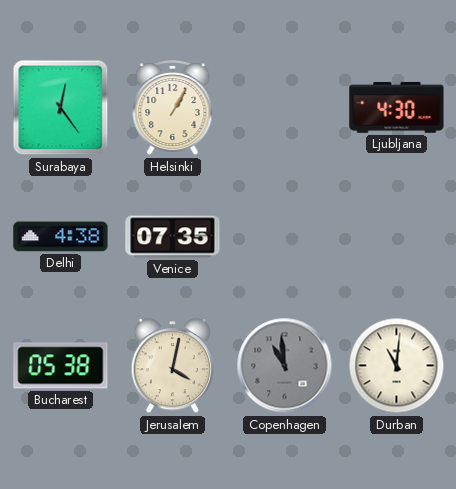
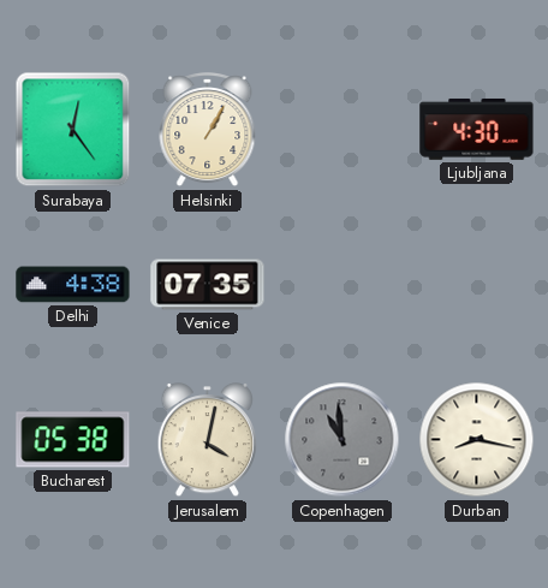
Durban: 11:01 -> 8:17 (477, 440)
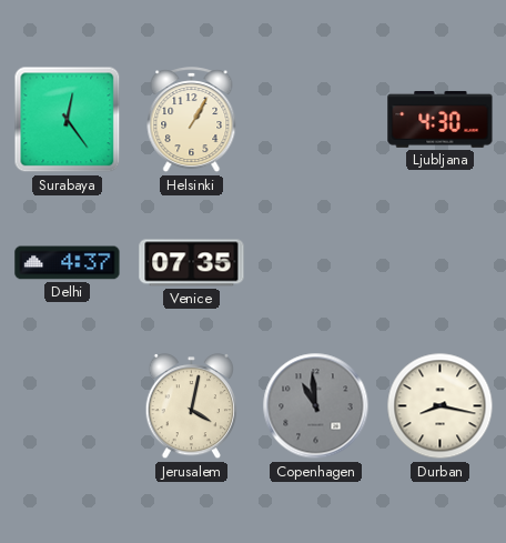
Delhi: 4:38 -> 4:37 (68, 263)
Bucharest: 05:38 -> none (73, 440)
